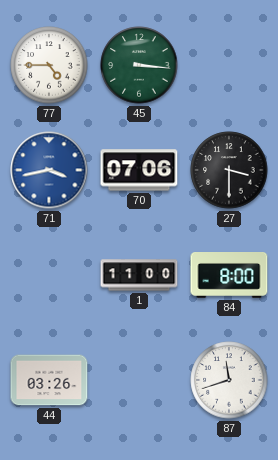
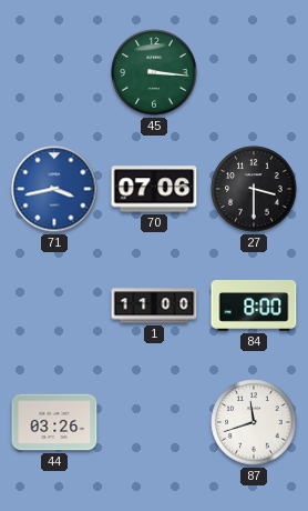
77: 4:45 -> none (49, 65)
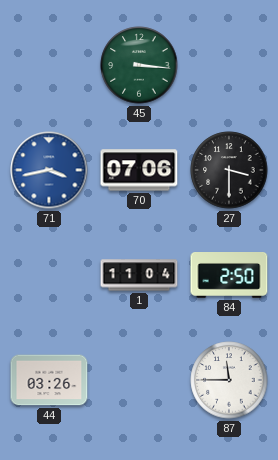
1: 11:00 -> 11:04 (139, 275)
84: 8:00 -> 2:50 (229, 276)
87: 11:42 -> 11:45 (229, 380)
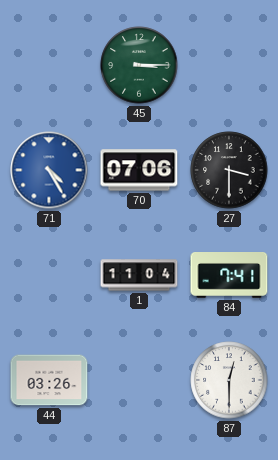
45: 3:16 -> 3:15 (139, 65)
71: 3:43 -> 4:25 (49, 170)
84: 2:50 -> 7:41 (229, 276)
87: 11:45 -> 12:30 (229, 380)
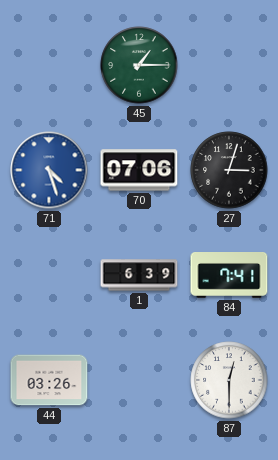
45: 3:15 -> 1:15 (139, 65)
71: 4:25 -> 4:27 (49, 170)
27: 3:30 -> 3:03 (229, 170)
1: 11:04 -> 6:39 (139, 275)
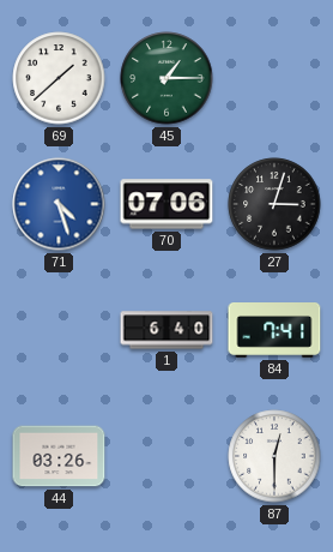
69: none -> 1:38 (59, 78)
1: 6:39 -> 6:40 (166, 330)
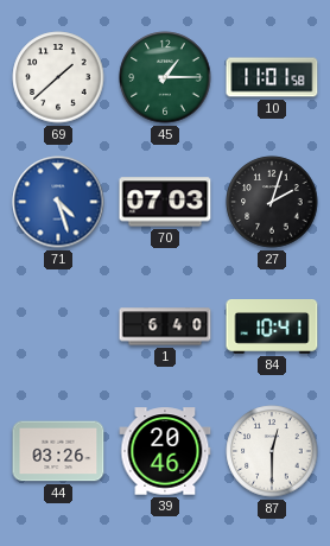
10: none -> 11:01 (272, 77)
70: 07:06 -> 07:03 (165, 202)
27: 3:03 -> 2:03 (272, 202)
84: 7:41 -> 10:41 (272, 328)
39: none -> 20:46 (165, 451)
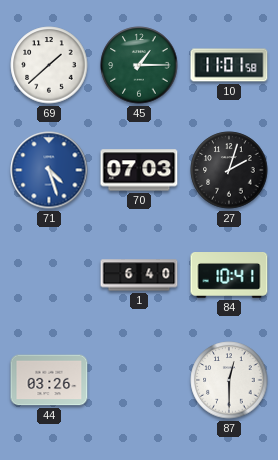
39: 20:46 -> none (165, 451)
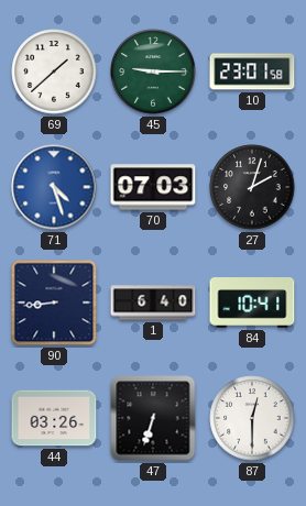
45: 1:15 -> 9:15 (153, 71)
10: 11:01 -> 23:01 (252, 71)
90: none -> 8:44 (54, 302)
47: none -> 6:33 (153, 418)
